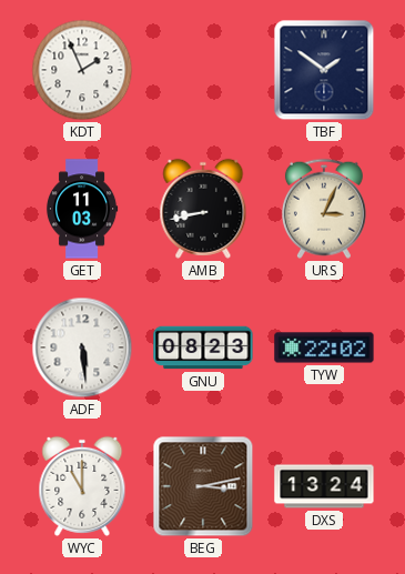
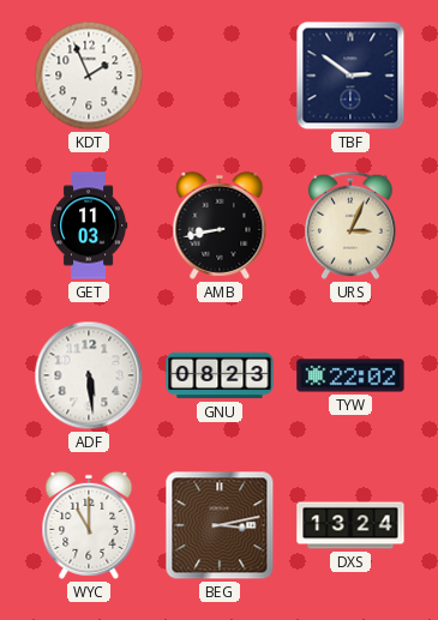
TBF: 1:51 -> 2:51 (350, 76)
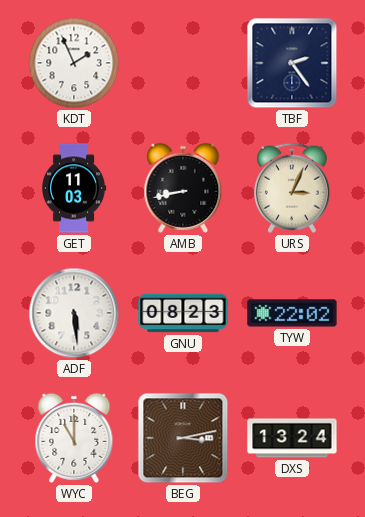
TBF: 2:51 -> 2:24 (292, 63)
